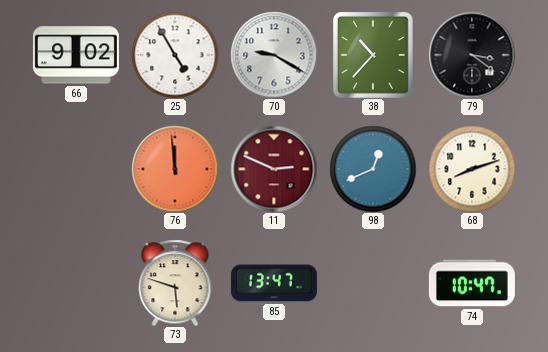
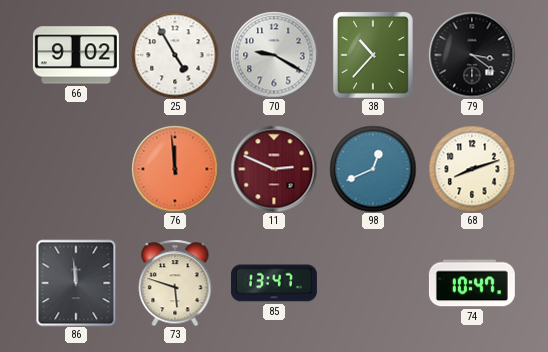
86: none -> 11:59 (76, 283)
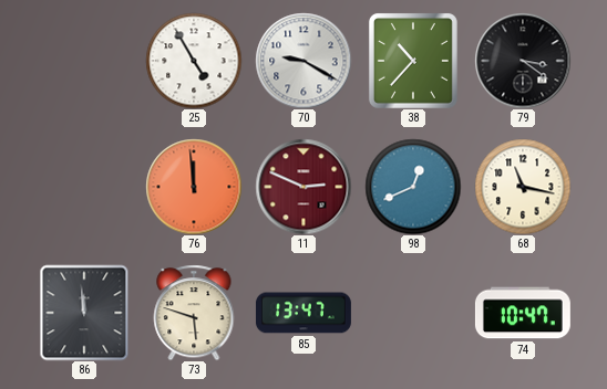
66: 9:02 -> none (76, 55)
68: 8:12 -> 11:17 (523, 187)
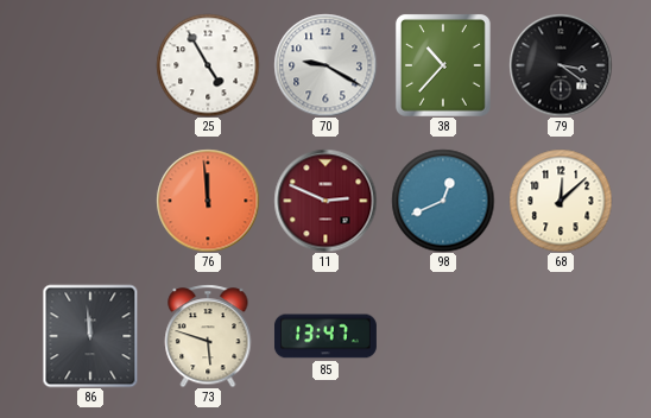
68: 11:17 -> 12:08 (561, 201)
74: 10:47 -> none (523, 313)
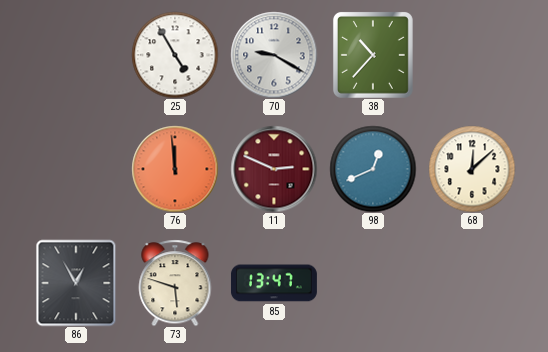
79: 3:21 -> none (561, 65)
86: 11:59 -> 12:55 (76, 283)
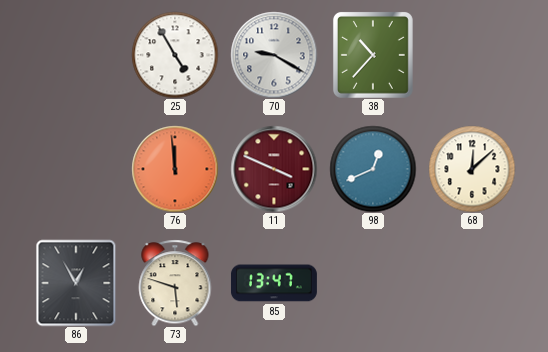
11: 2:49 -> 3:49 (274, 169)
